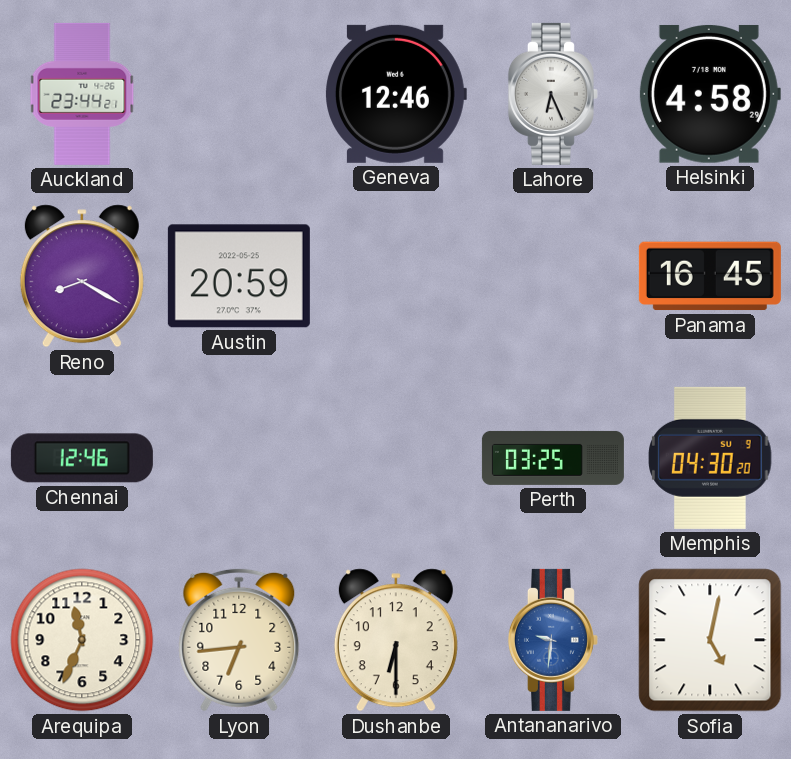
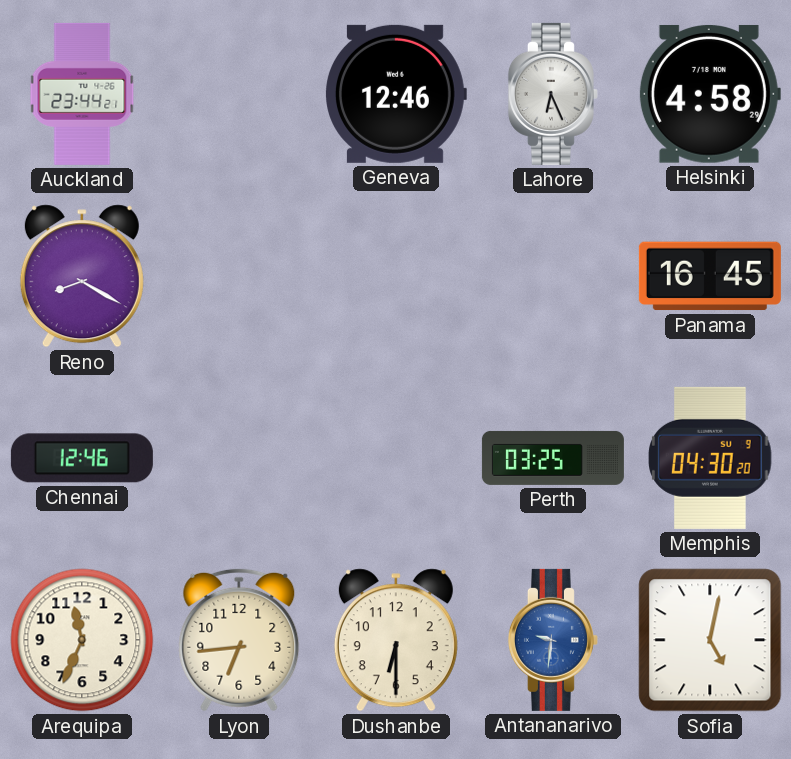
Austin: 20:59 -> none (239, 276)
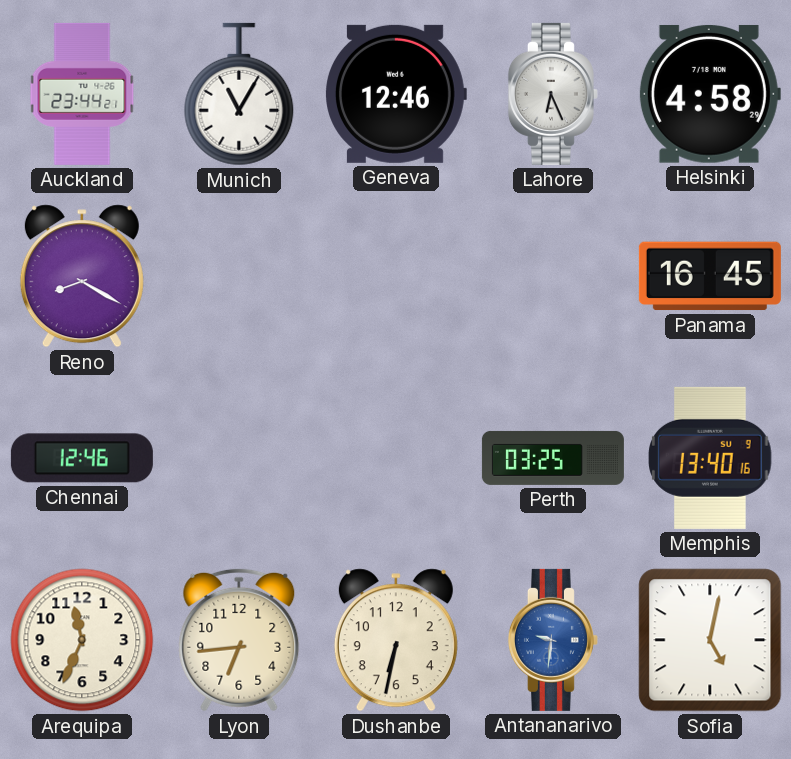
Munich: none -> 11:05 (239, 94)
Memphis: 04:30 -> 13:40 (710, 458)
Dushanbe: 6:30 -> 6:32 (396, 640)
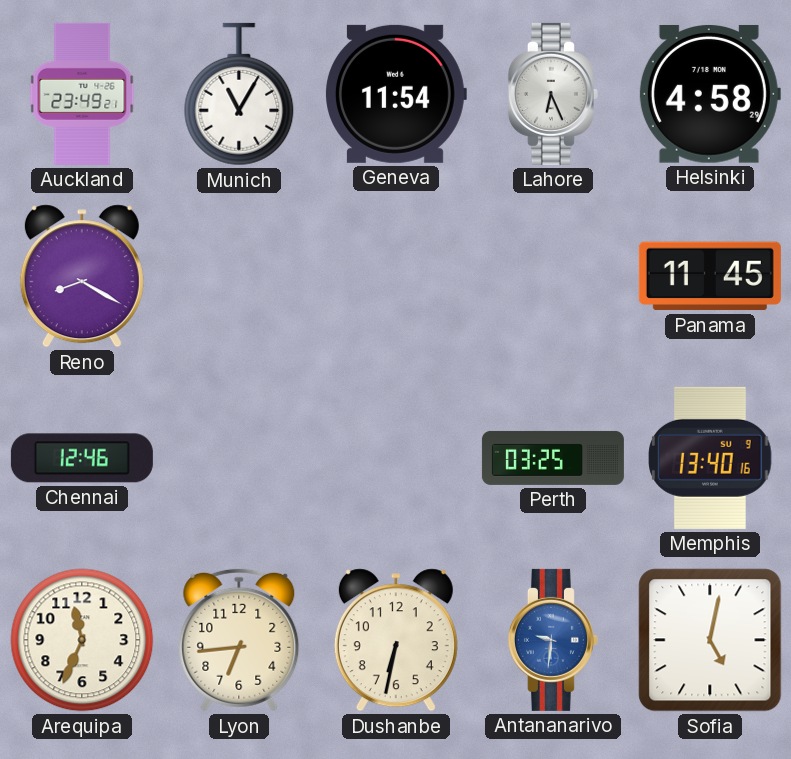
Auckland: 23:44 -> 23:49 (82, 94)
Geneva: 12:46 -> 11:54 (396, 94)
Panama: 16:45 -> 11:45 (710, 276)
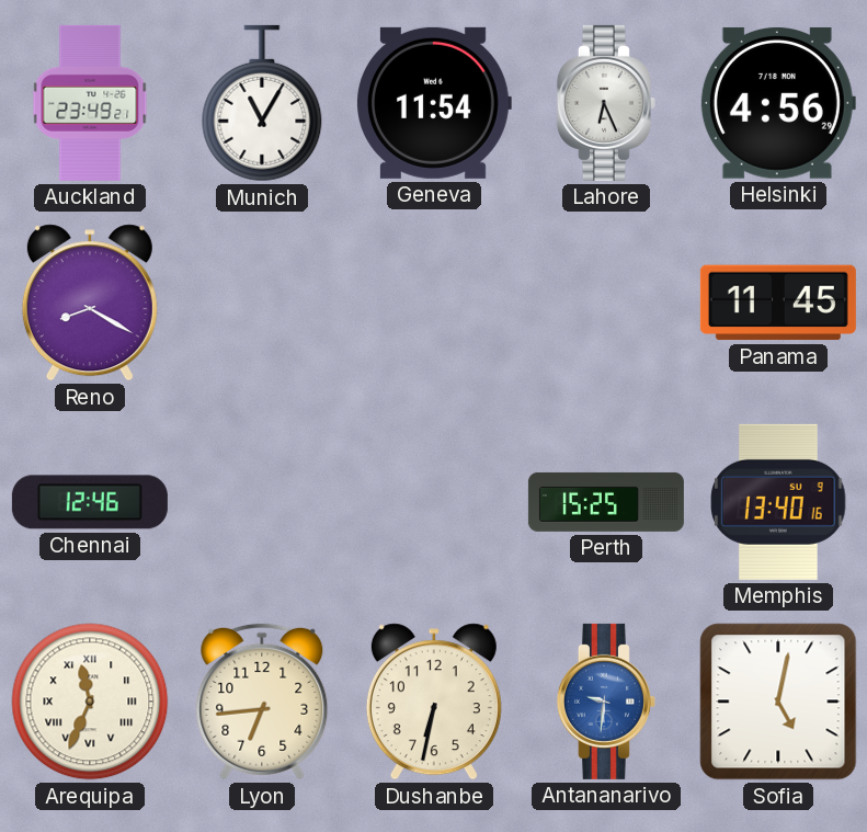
Helsinki: 4:58 -> 4:56 (777, 103)
Perth: 03:25 -> 15:25 (606, 502)
Arequipa numerals: Arabic -> Roman (90, 702)
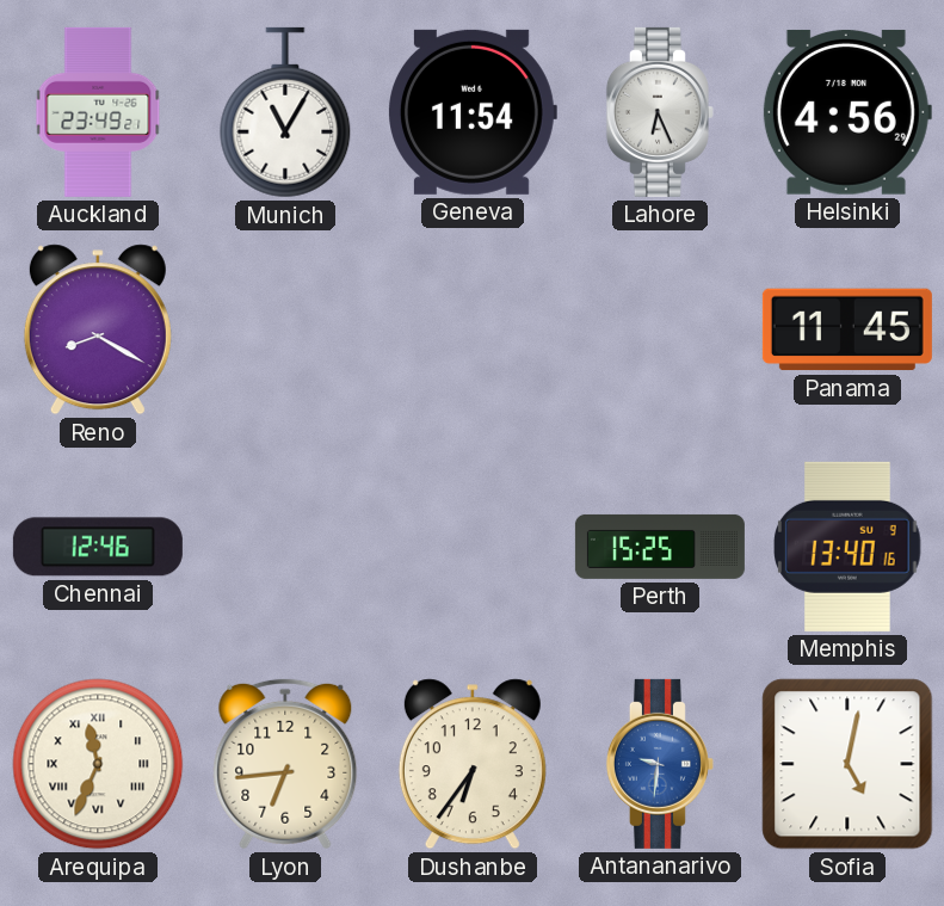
Dushanbe: 6:32 -> 6:36 (473, 764)
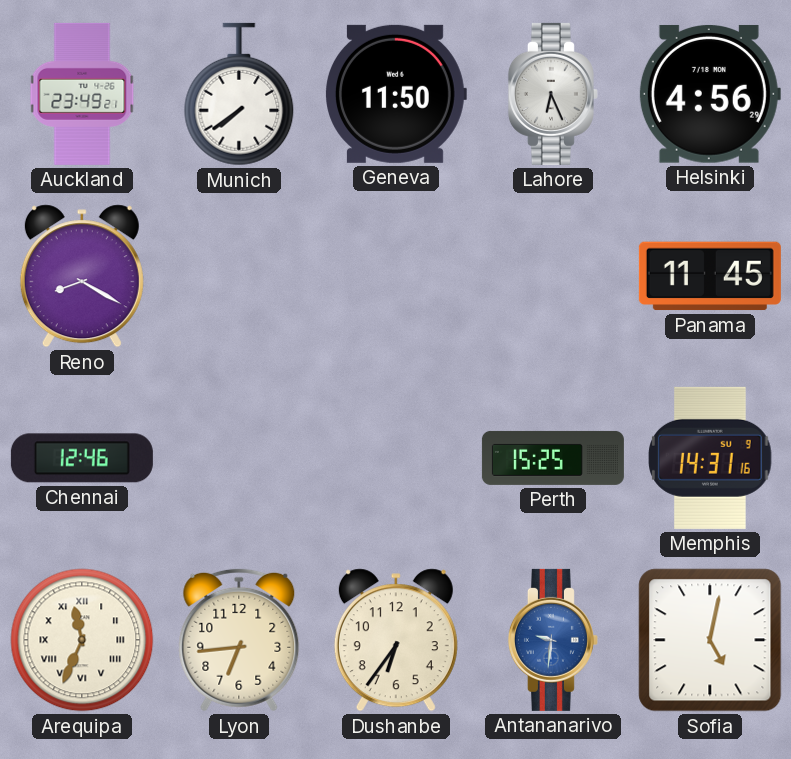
Munich: 11:05 -> 7:39 (239, 94)
Geneva: 11:54 -> 11:50 (396, 94)
Memphis: 13:40 -> 14:31 (710, 458)
